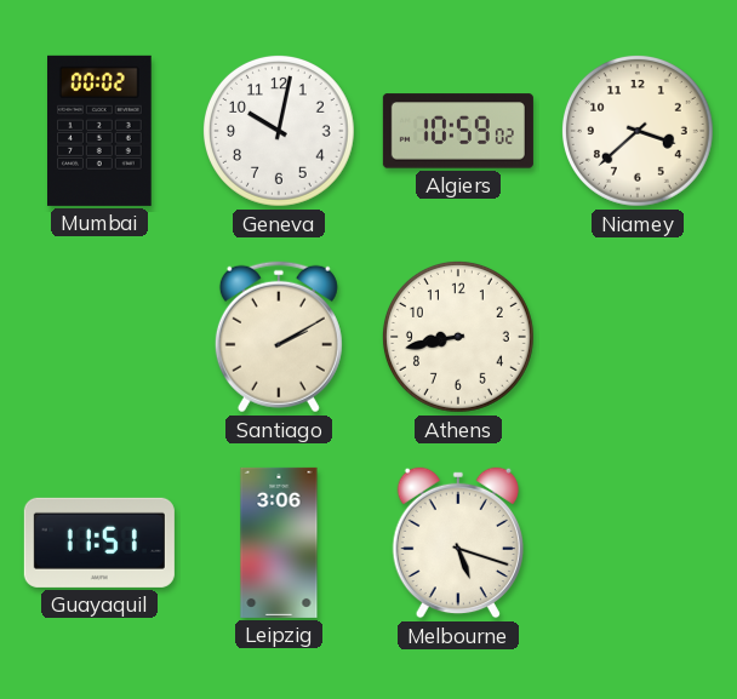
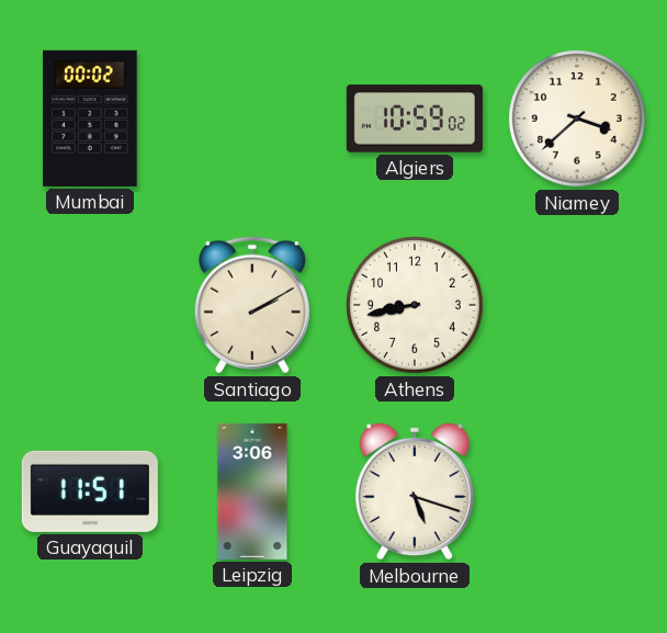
Geneva: 10:02 -> none (279, 131)
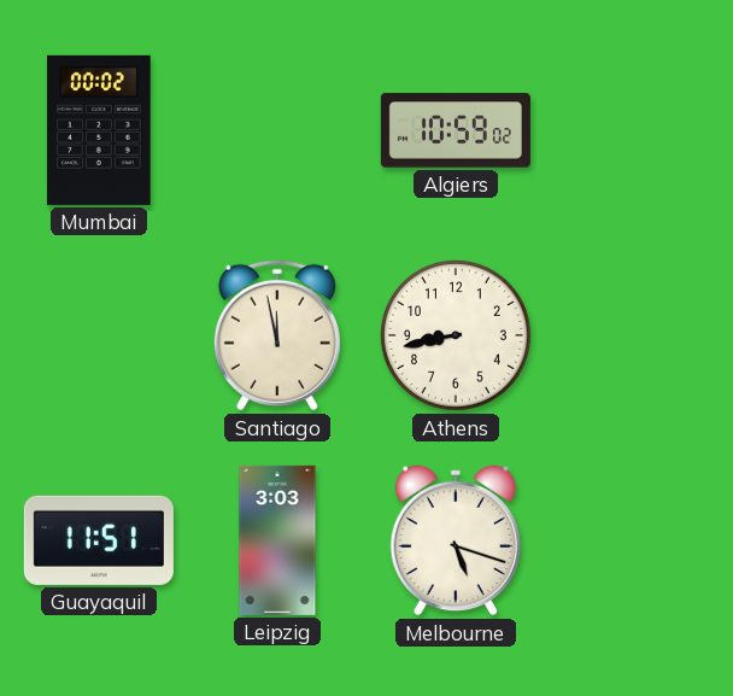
Niamey: 3:38 -> none (577, 118)
Santiago: 2:10 -> 11:58 (277, 335)
Leipzig: 3:06 -> 3:03 (277, 540)
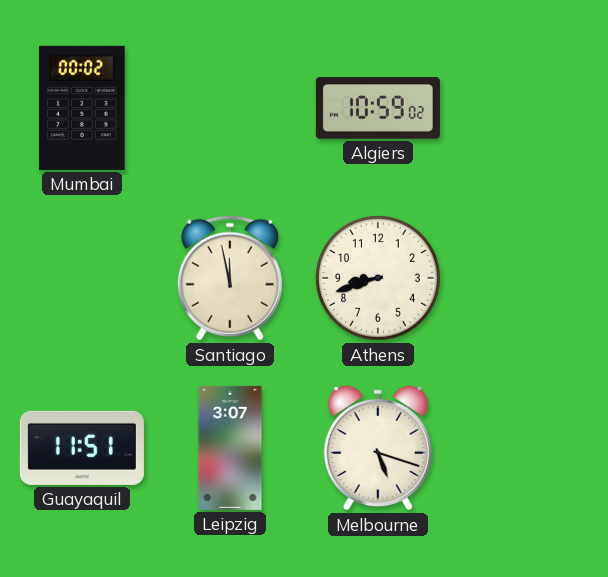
Athens: 8:43 -> 8:42 (378, 278)
Leipzig: 3:03 -> 3:07 (230, 448)
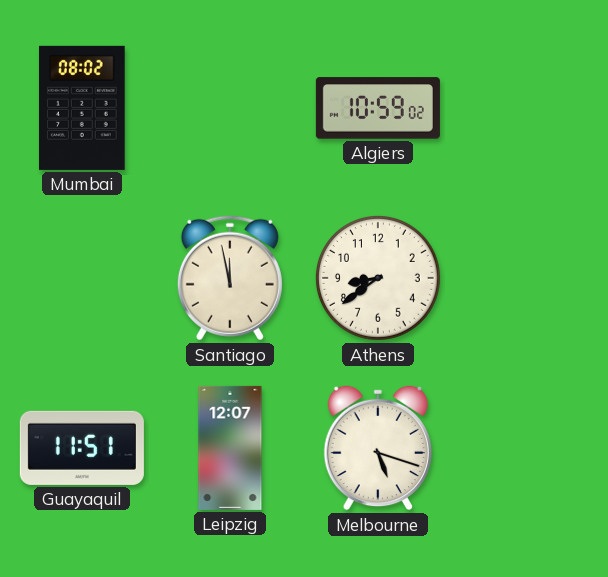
Mumbai: 00:02 -> 08:02 (83, 108)
Athens: 8:42 -> 8:39 (378, 278)
Leipzig: 3:07 -> 12:07 (230, 448)
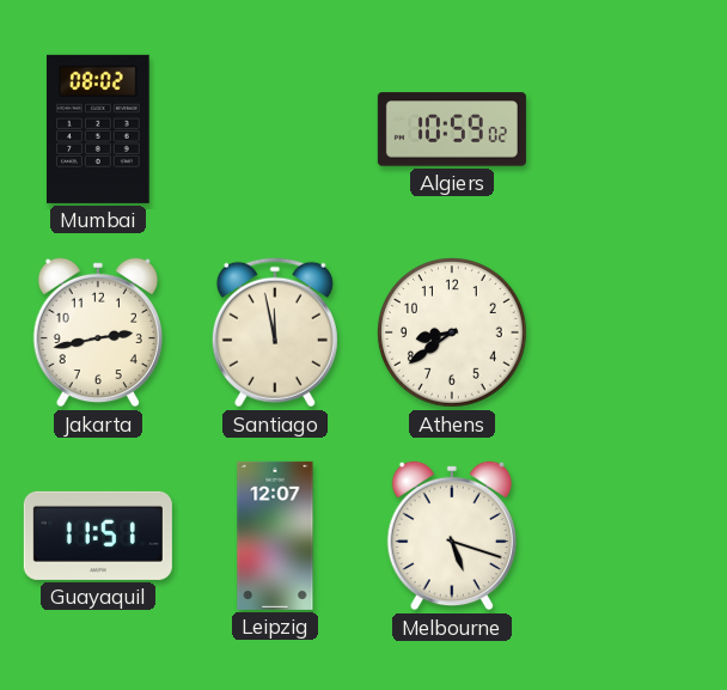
Jakarta: none -> 2:43 (97, 332)
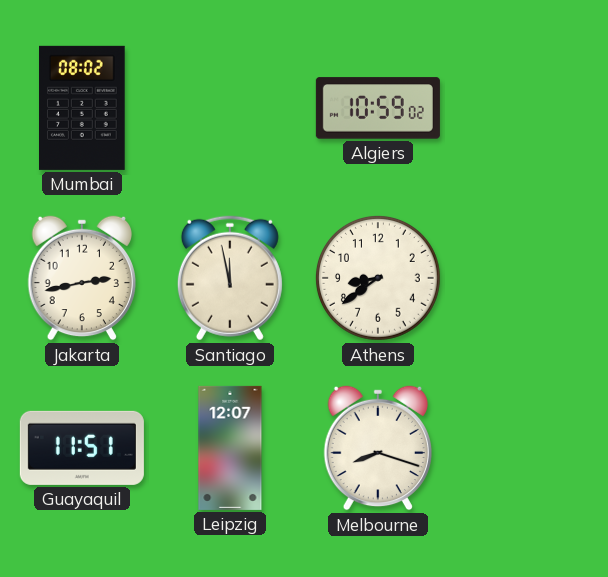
Melbourne: 5:18 -> 8:18 (377, 448)
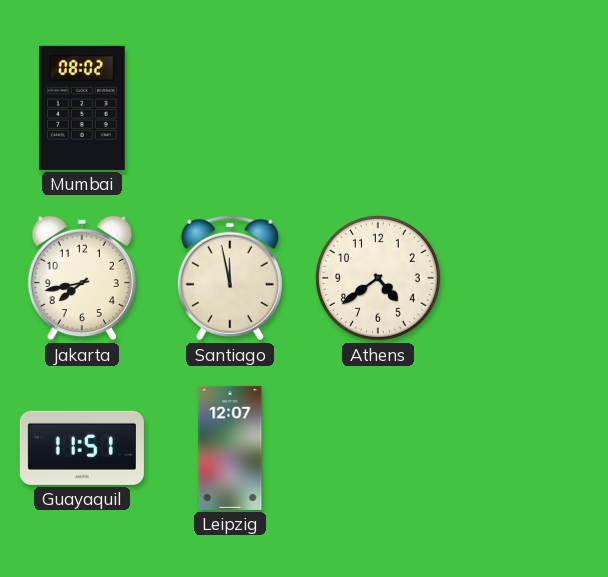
Algiers: 10:59 -> none (378, 108)
Jakarta: 2:43 -> 7:43 (81, 278)
Athens: 8:39 -> 4:39 (378, 278)
Melbourne: 8:18 -> none (377, 448)
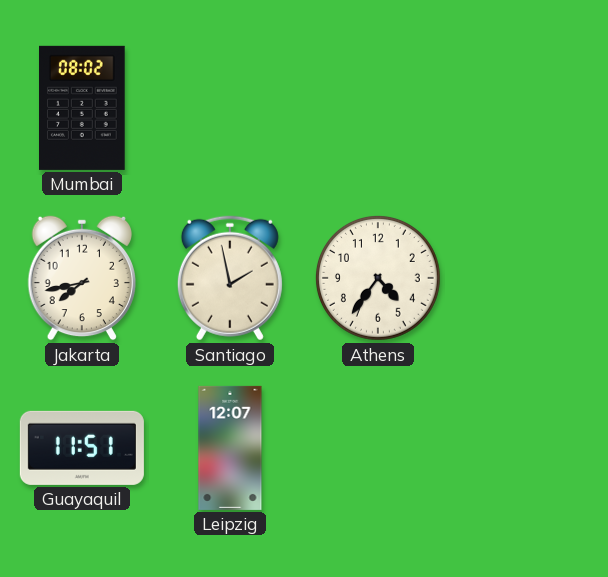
Santiago: 11:58 -> 1:58 (230, 278)
Athens: 4:39 -> 4:36 (378, 278)
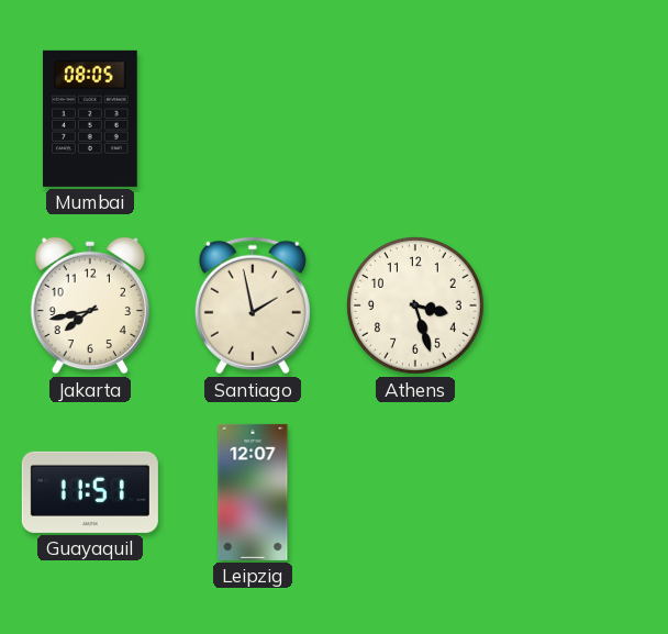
Mumbai: 08:02 -> 08:05 (91, 119)
Athens: 4:36 -> 3:27 (415, 305)
